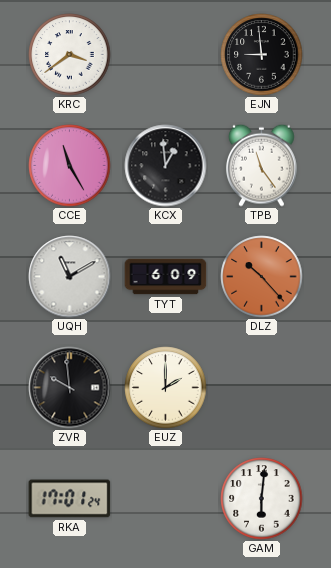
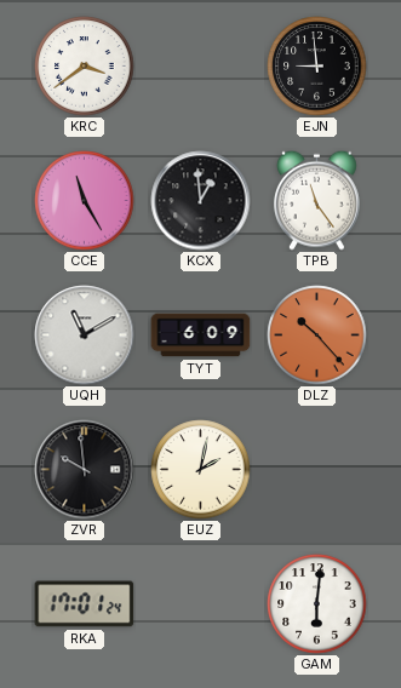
EUZ: 2:00 -> 2:02 (201, 470)
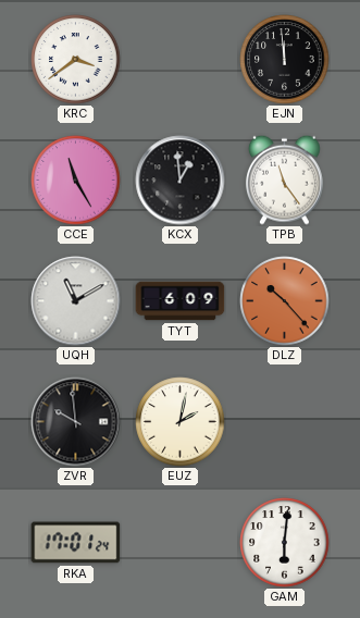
EJN: 8:59 -> 11:59 (285, 60)
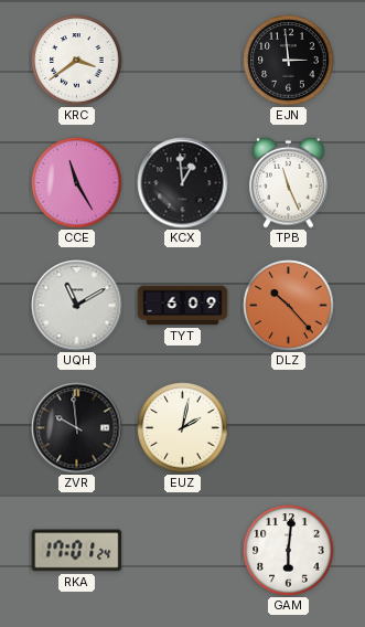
EJN: 11:59 -> 2:59 (289, 61)
TPB: 11:24 -> 11:26 (288, 182)
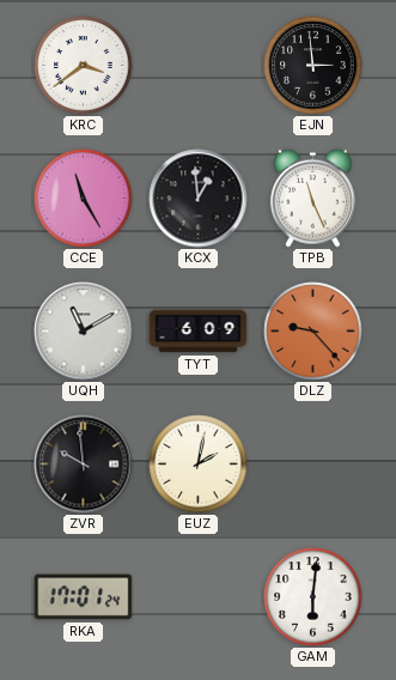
DLZ: 10:23 -> 9:23 (313, 332)
